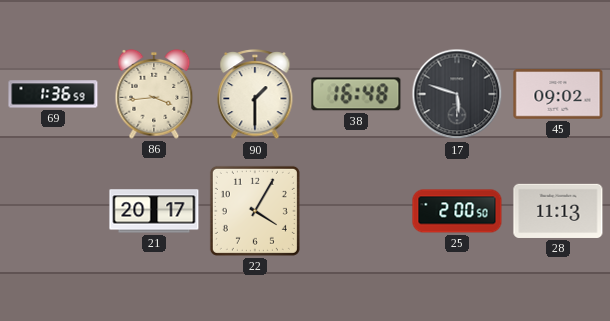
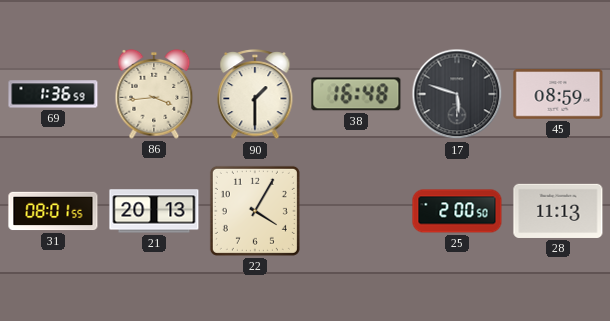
45: 09:02 -> 08:59 (558, 94)
31: none -> 08:01 (53, 211)
21: 20:17 -> 20:13 (154, 211)
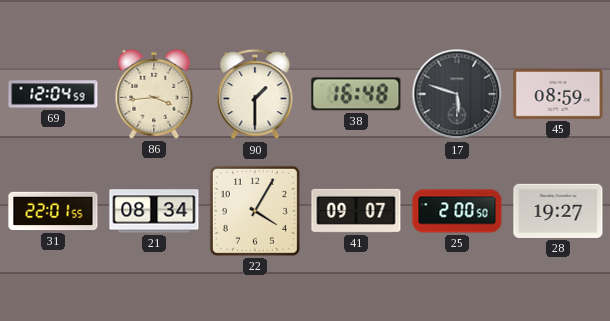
69: 1:36 -> 12:04 (53, 94)
31: 08:01 -> 22:01 (53, 211)
21: 20:13 -> 08:34 (154, 211)
41: none -> 09:07 (356, 211)
28: 11:13 -> 19:27 (558, 211)
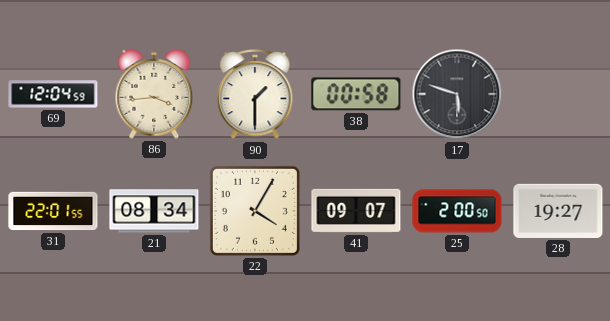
38: 16:48 -> 00:58 (356, 94)
45: 08:59 -> none (558, 94)
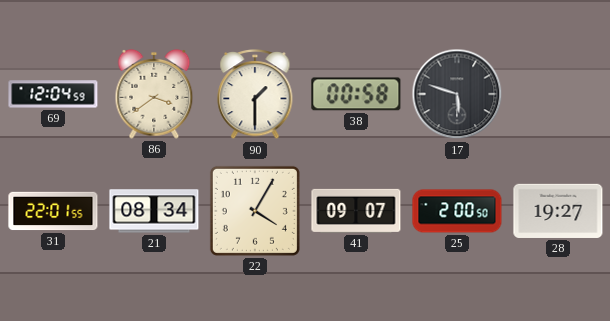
86: 3:44 -> 3:39 (154, 94)
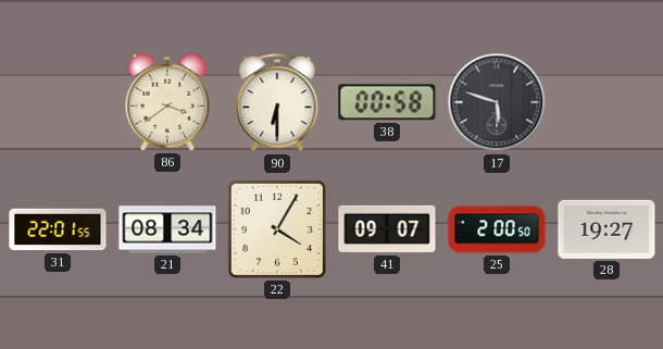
69: 12:04 -> none (53, 94)
90: 1:30 -> 6:30 (277, 103)
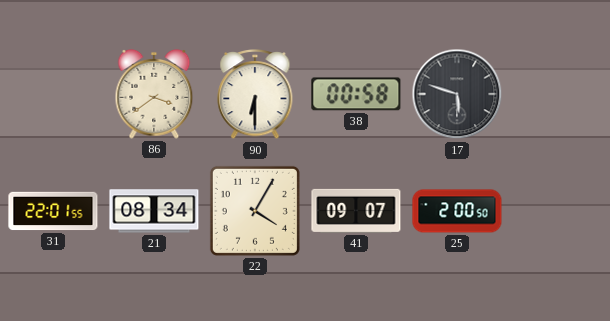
28: 19:27 -> none (606, 229)
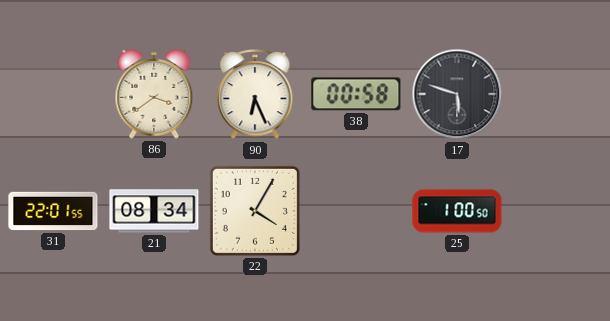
90: 6:30 -> 6:26 (255, 95)
41: 09:07 -> none (356, 211)
25: 2:00 -> 1:00 (457, 211)
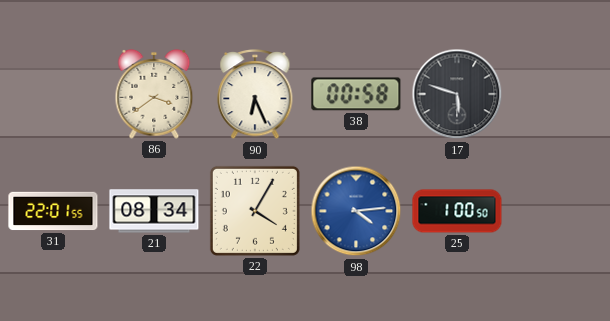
98: none -> 4:14 (356, 211)
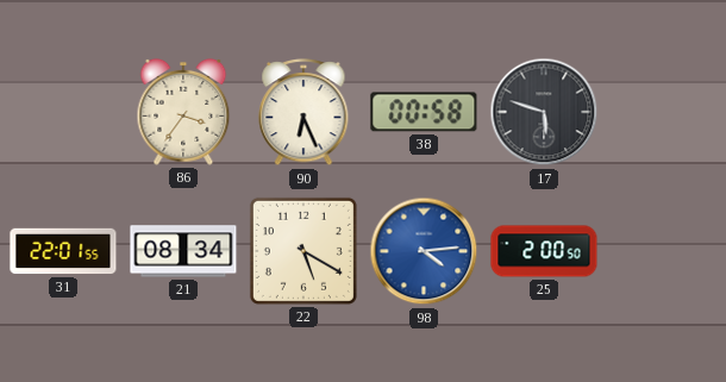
86: 3:39 -> 3:36 (183, 112)
22: 4:05 -> 5:20 (303, 251)
25: 1:00 -> 2:00 (544, 251)
